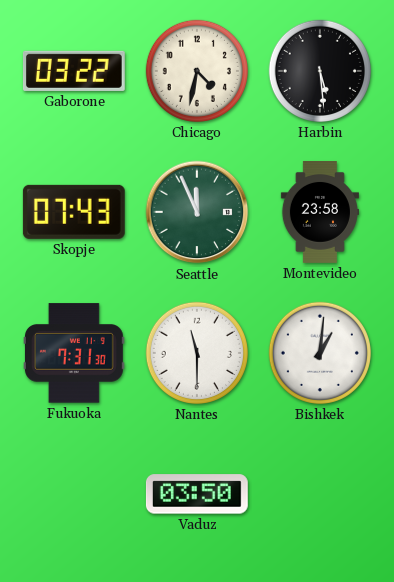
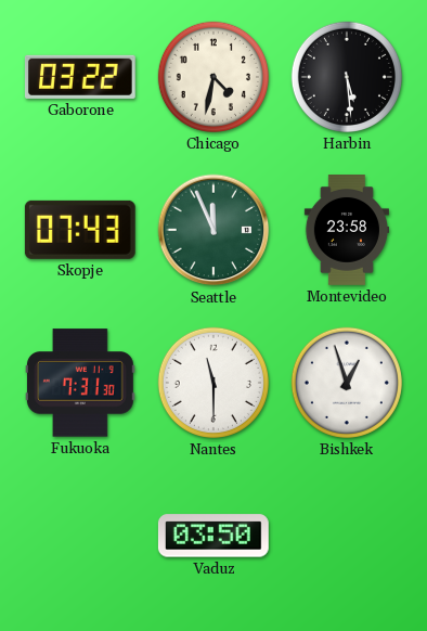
Bishkek: 1:01 -> 12:57 (347, 383)
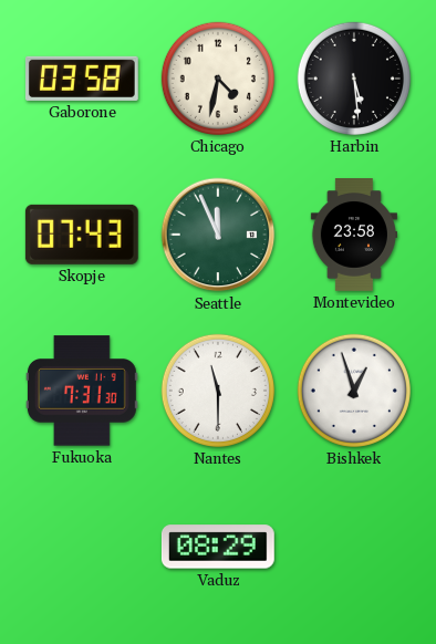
Gaborone: 03:22 -> 03:58 (82, 79)
Vaduz: 03:50 -> 08:29 (218, 547)
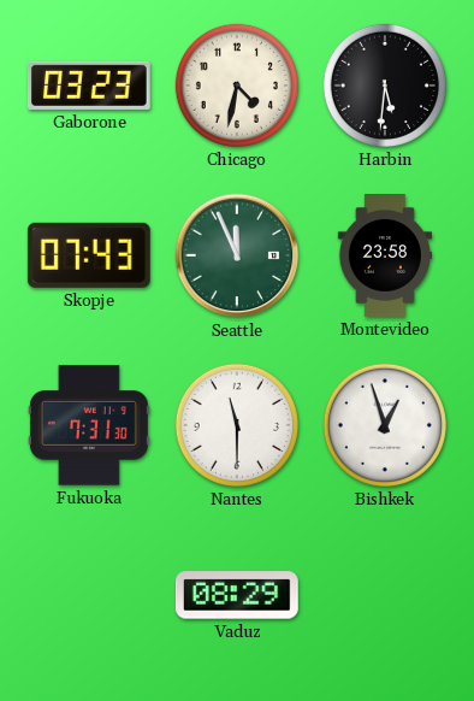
Gaborone: 03:58 -> 03:23 (89, 86)
Harbin: 5:29 -> 5:31 (385, 86)
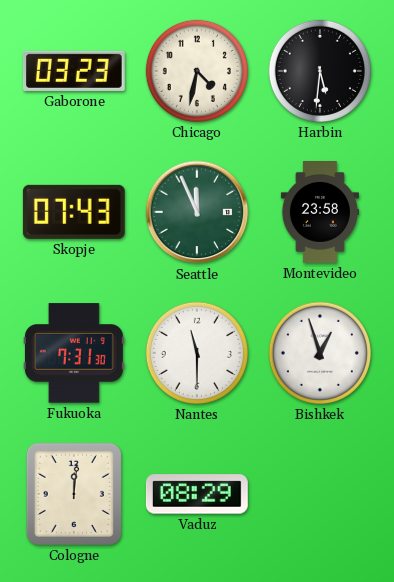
Cologne: none -> 12:01 (74, 494)
